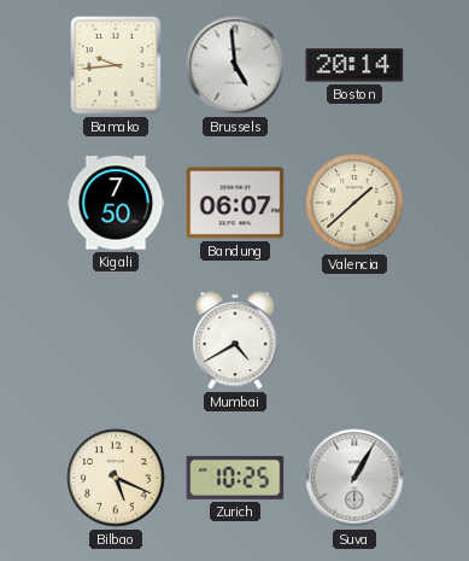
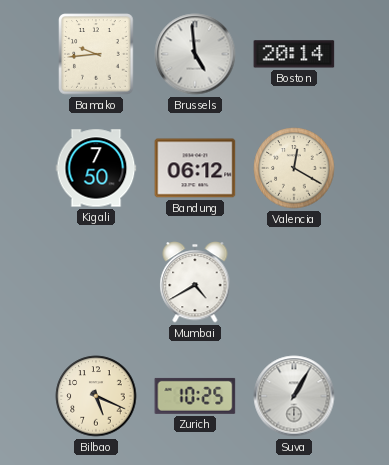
Bandung: 06:07 -> 06:12 (195, 168)
Valencia: 1:38 -> 12:20 (294, 168)
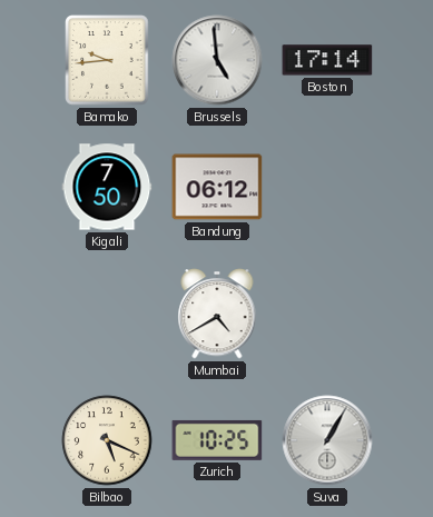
Boston: 20:14 -> 17:14 (327, 60)
Valencia: 12:20 -> none (294, 168)
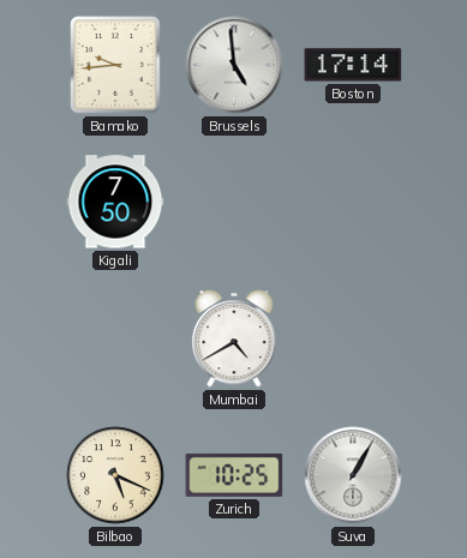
Bandung: 06:12 -> none (217, 187)
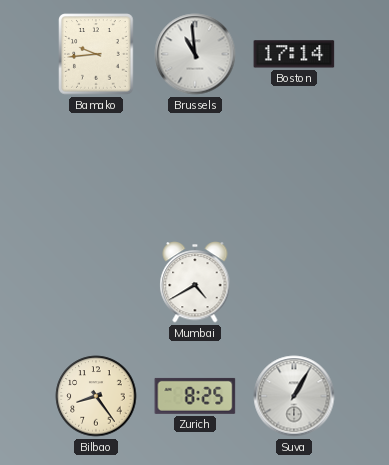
Brussels: 4:59 -> 10:59 (195, 54)
Kigali: 7:50 -> none (115, 202)
Bilbao: 5:19 -> 8:24 (96, 396)
Zurich: 10:25 -> 8:25 (195, 396)
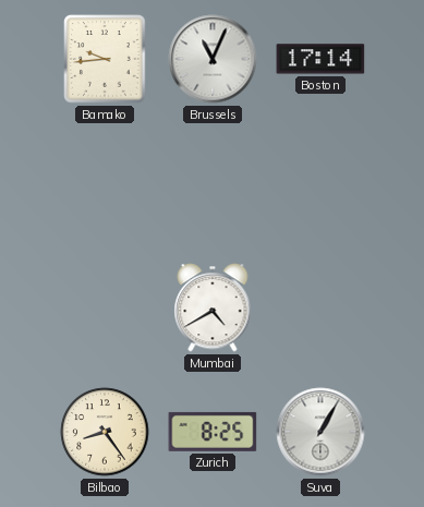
Brussels: 10:59 -> 11:04 (213, 59)
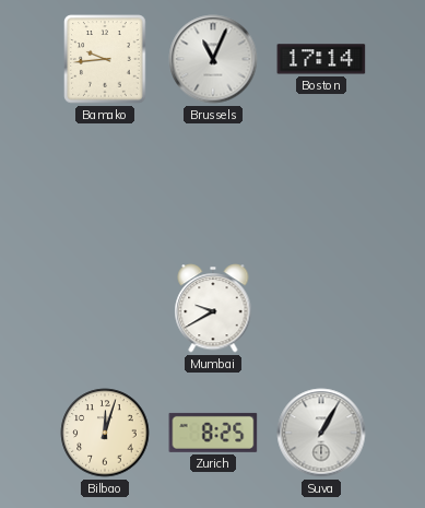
Mumbai: 4:40 -> 9:40 (213, 308)
Bilbao: 8:24 -> 12:03 (105, 433)
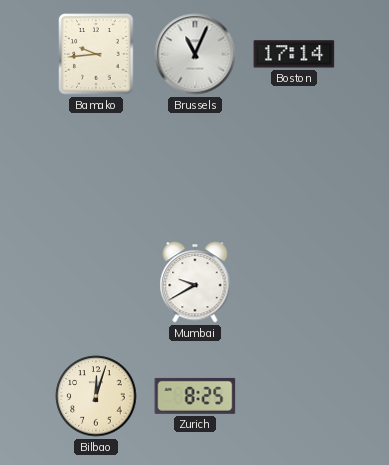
Suva: 1:05 -> none (321, 433)
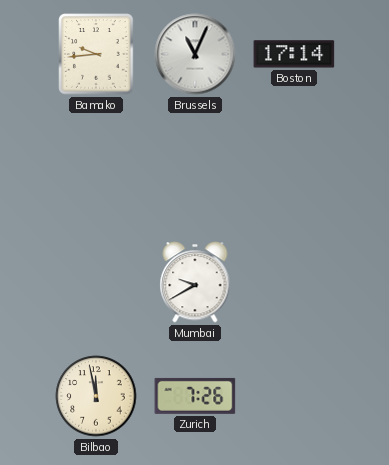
Bilbao: 12:03 -> 11:58 (96, 396)
Zurich: 8:25 -> 7:26 (195, 396)
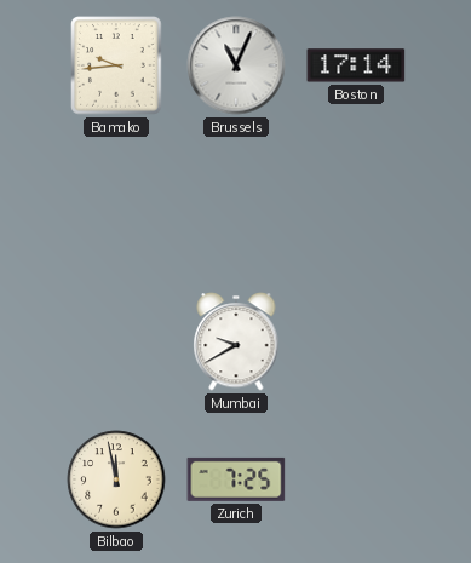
Zurich: 7:26 -> 7:25 (236, 479)
